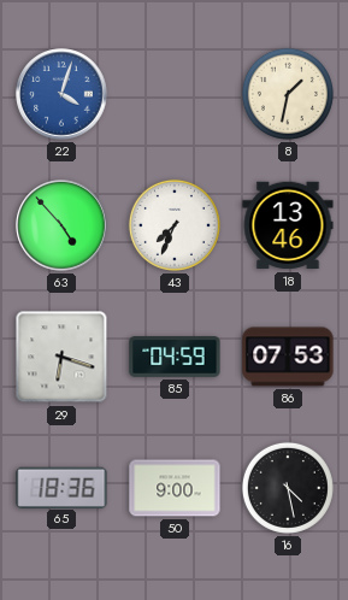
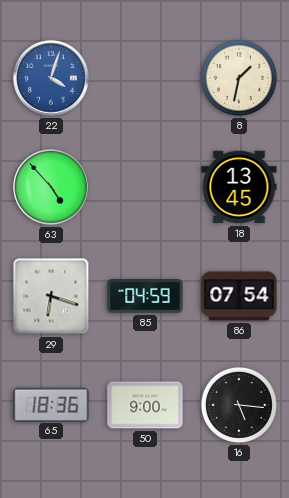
43: 7:34 -> none (175, 225)
18: 13:46 -> 13:45 (239, 187)
86: 07:53 -> 07:54 (239, 296)
16: 4:28 -> 5:16 (239, 405)
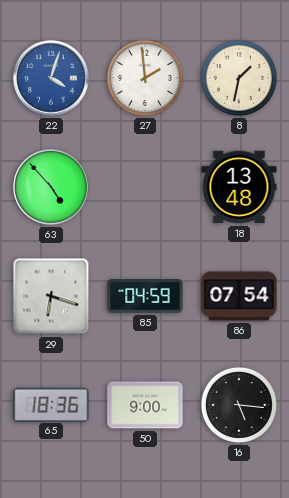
27: none -> 1:59 (145, 78)
18: 13:45 -> 13:48 (239, 187)
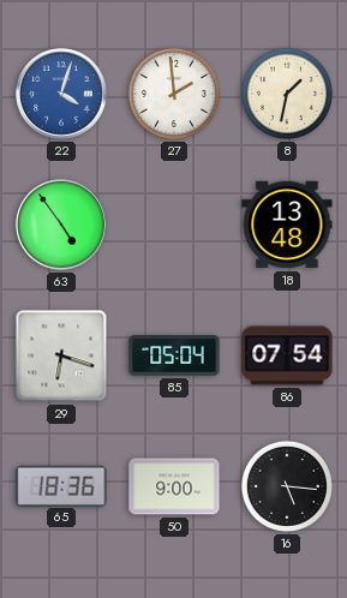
63: 4:53 -> 4:54 (61, 225)
85: 04:59 -> 05:04 (174, 355)
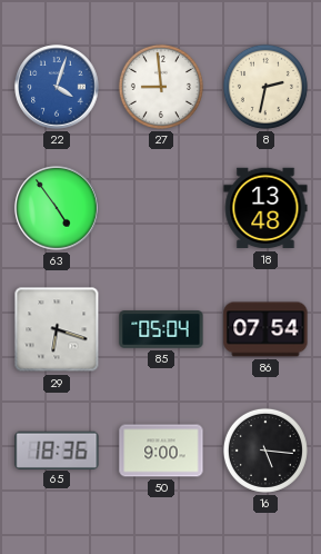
27: 1:59 -> 8:59 (161, 87)
8: 1:32 -> 2:32 (265, 87)
